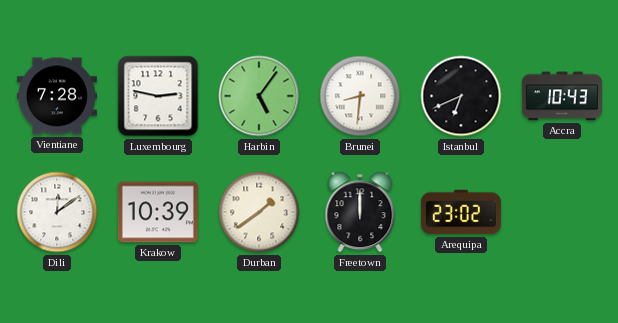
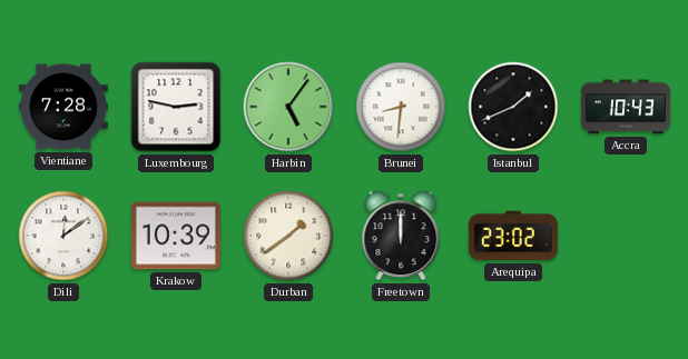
Istanbul: 6:41 -> 1:41 (513, 107)
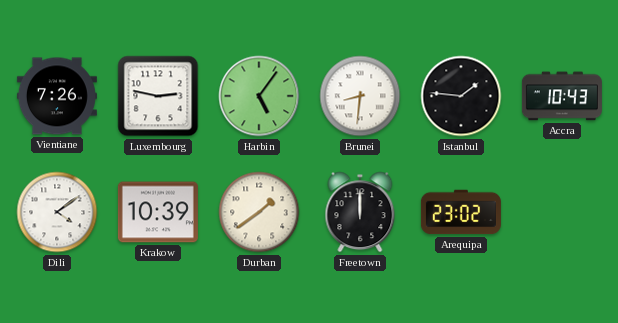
Vientiane: 7:28 -> 7:26 (57, 96)
Istanbul: 1:41 -> 1:46 (461, 96)
Dili: 12:09 -> 4:09 (57, 212)
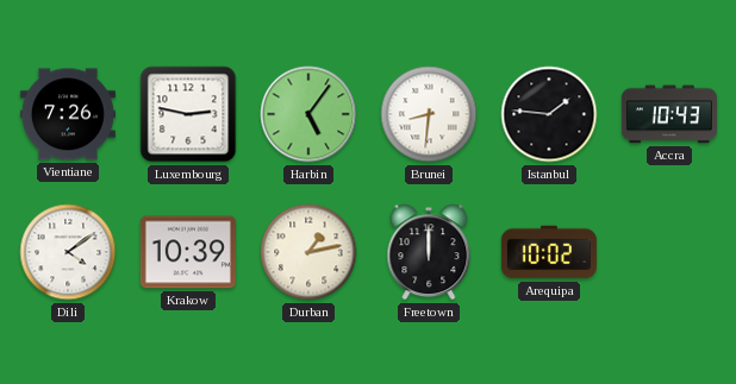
Durban: 1:39 -> 1:13 (308, 252)
Arequipa: 23:02 -> 10:02 (549, 252)
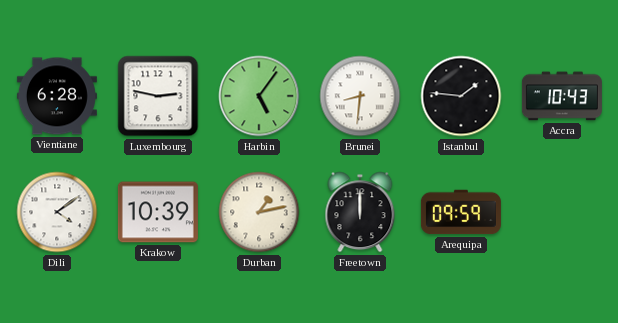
Vientiane: 7:26 -> 6:28 (57, 96)
Arequipa: 10:02 -> 09:59 (461, 212)
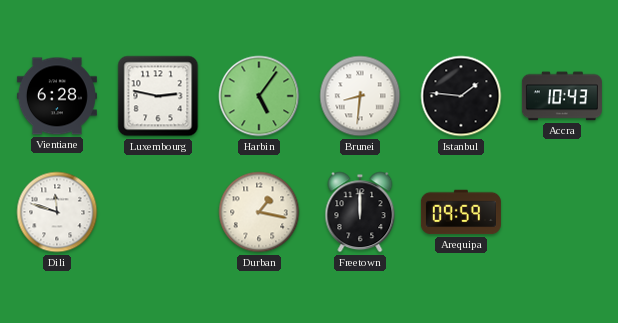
Dili: 4:09 -> 11:48 (57, 212)
Krakow: 10:39 -> none (158, 212)
Durban: 1:13 -> 1:17 (259, 212)
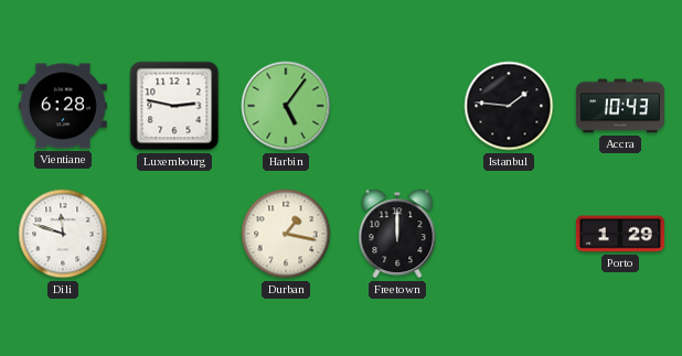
Brunei: 8:31 -> none (360, 96)
Arequipa: 09:59 -> none (461, 212)
Porto: none -> 1:29 (620, 234)
